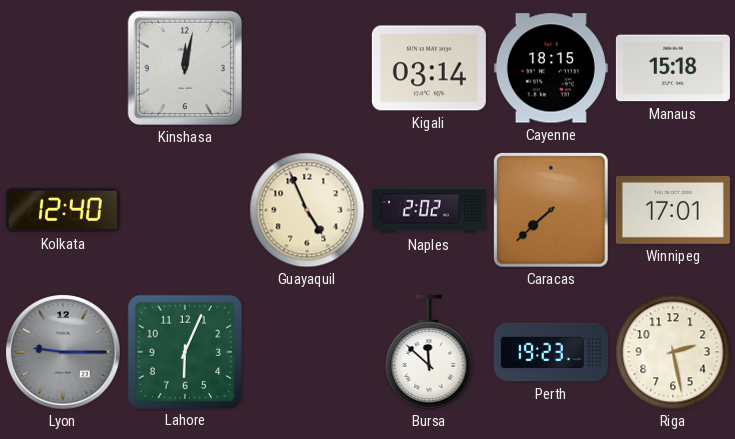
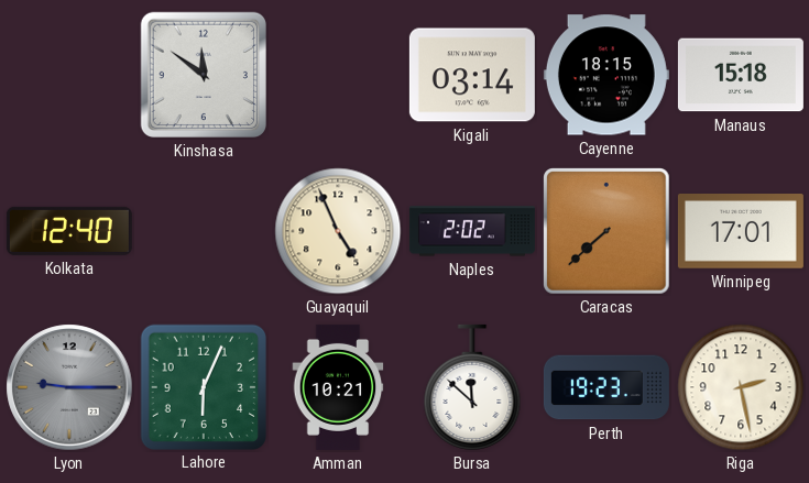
Kinshasa: 12:02 -> 11:51 (204, 75)
Amman: none -> 10:21 (338, 387)
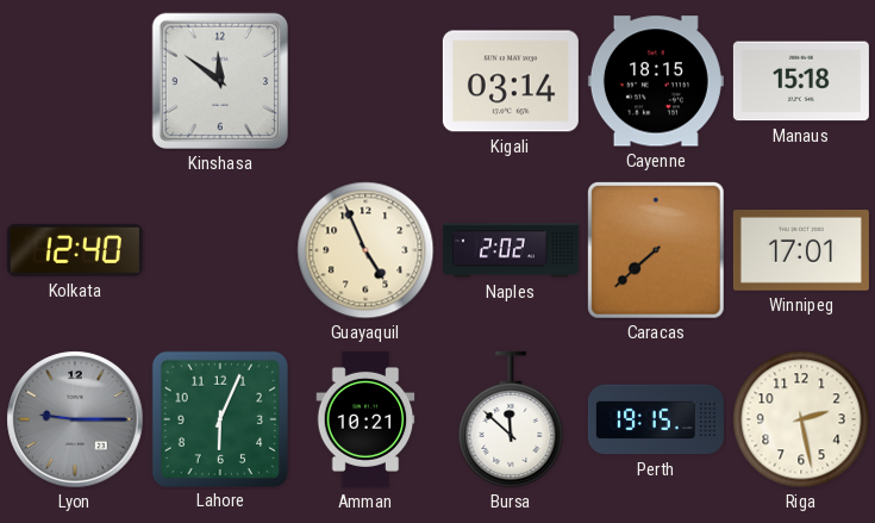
Perth: 19:23 -> 19:15 (656, 419)
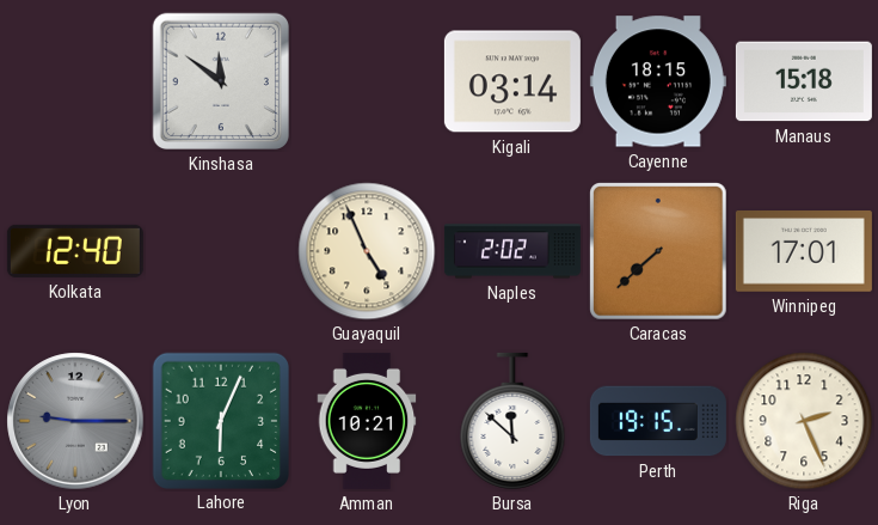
Riga: 2:28 -> 2:26 (804, 421)
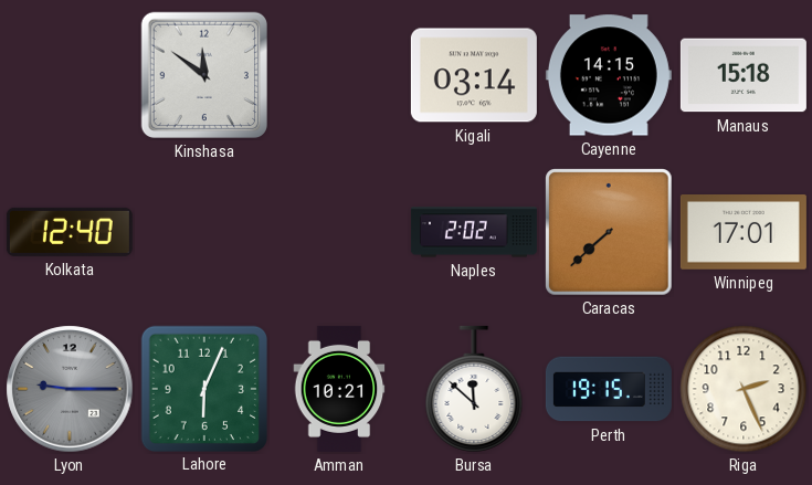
Cayenne: 18:15 -> 14:15 (609, 75)
Guayaquil: 4:56 -> none (367, 251)
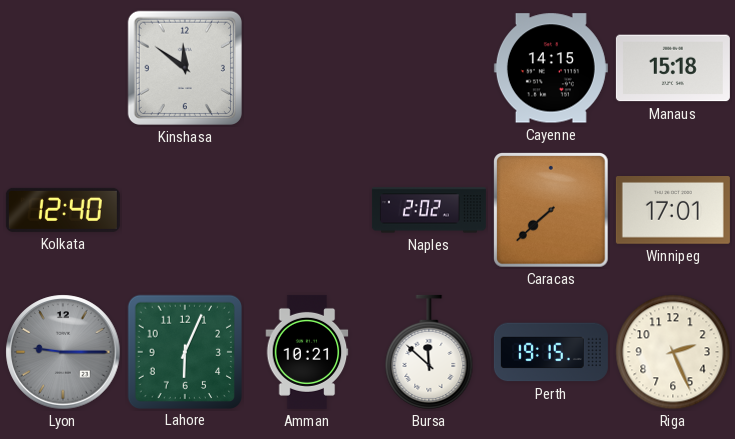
Kigali: 03:14 -> none (474, 75)
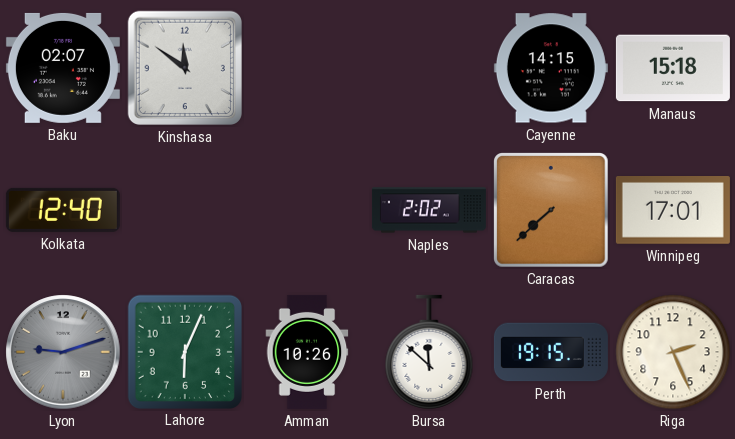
Baku: none -> 02:07 (63, 68)
Lyon: 9:15 -> 9:12 (63, 352)
Amman: 10:21 -> 10:26 (307, 352)
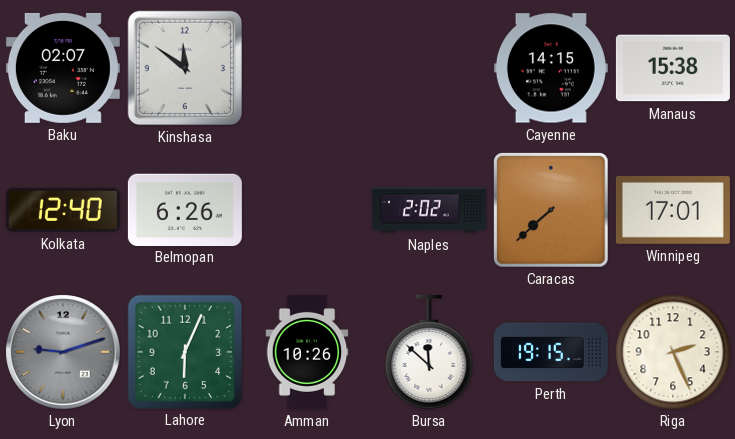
Manaus: 15:18 -> 15:38 (673, 68)
Belmopan: none -> 6:26 (185, 209)
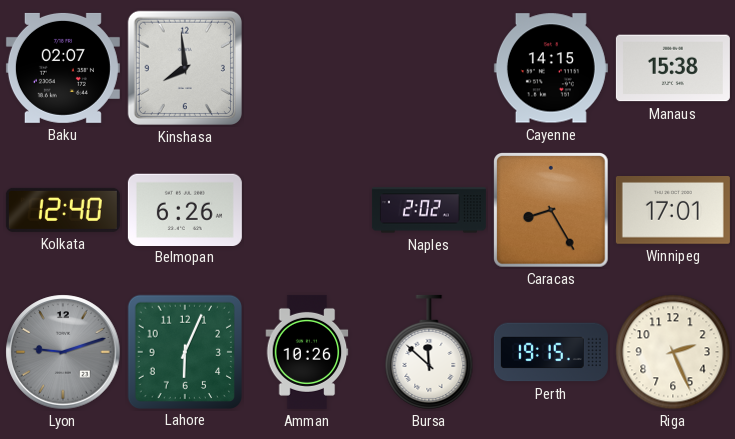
Kinshasa: 11:51 -> 7:59 (185, 68)
Caracas: 7:38 -> 8:25 (551, 210)
